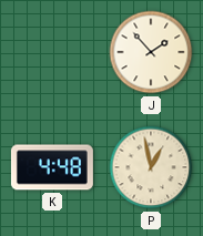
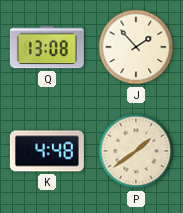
Q: none -> 13:08 (47, 47)
P: 12:58 -> 1:39 (136, 151)
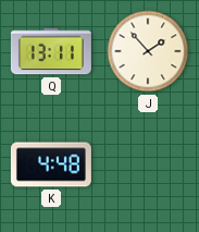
Q: 13:08 -> 13:11 (51, 51)
P: 1:39 -> none (136, 151)
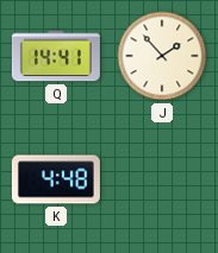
Q: 13:11 -> 14:41 (56, 56)
